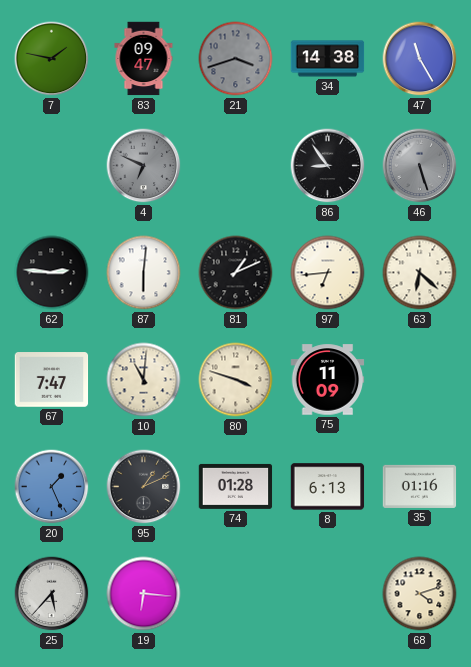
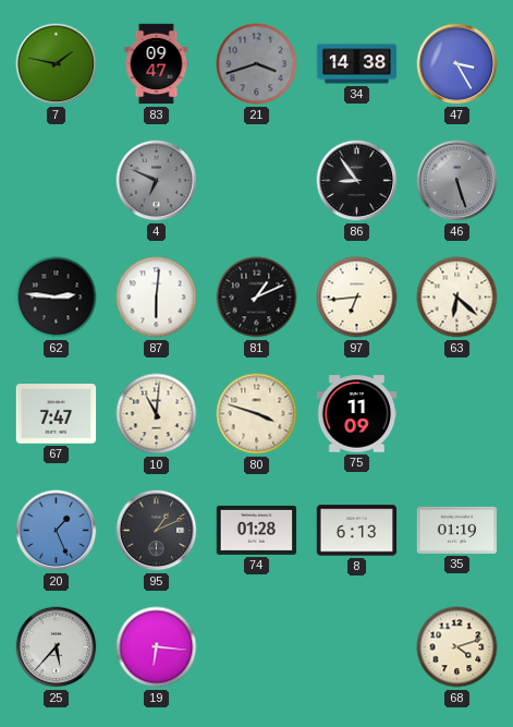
47: 11:25 -> 3:25 (457, 64)
35: 01:16 -> 01:19 (457, 530)
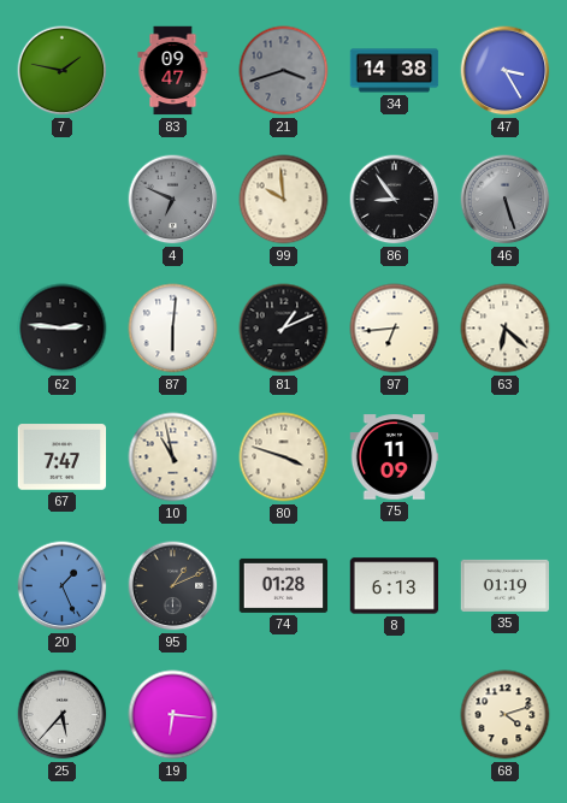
99: none -> 9:59 (284, 200)
10: 11:01 -> 10:58 (173, 457)
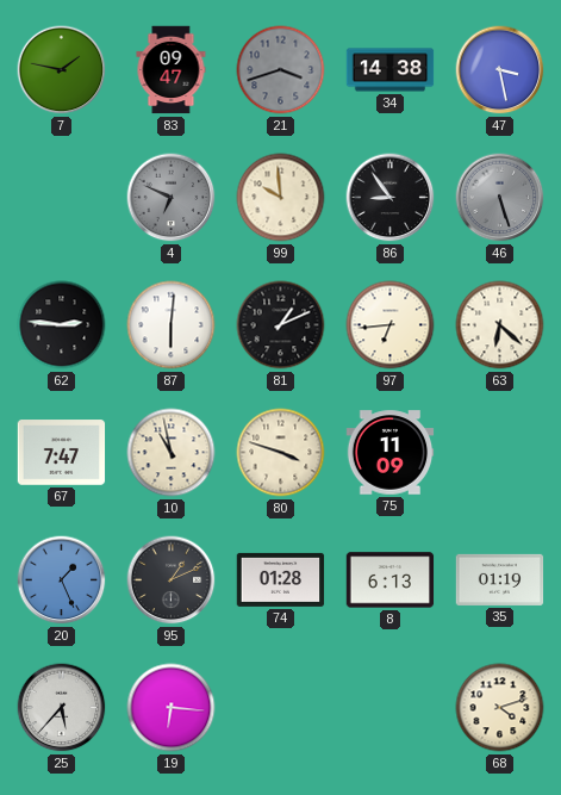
47: 3:25 -> 3:28 (500, 70)
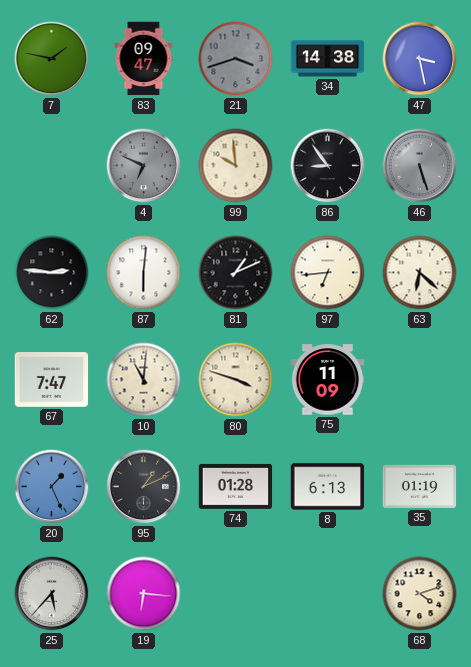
10: 10:58 -> 11:01 (144, 380)
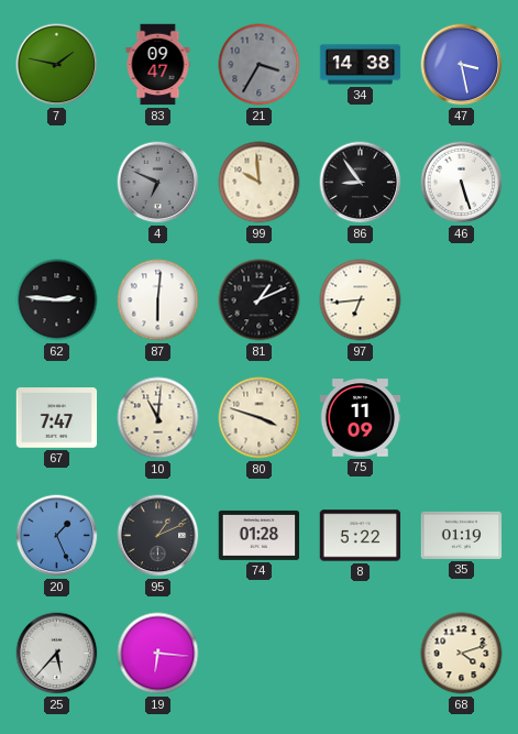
21: 3:42 -> 3:35 (260, 65)
46 dial: grey -> white (462, 183)
63: 6:22 -> none (420, 273)
8: 6:13 -> 5:22 (361, 536)
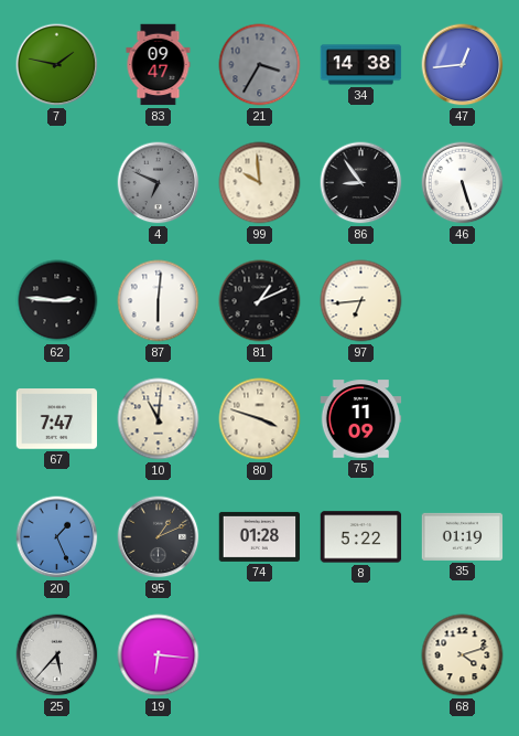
47: 3:28 -> 12:44 (463, 65)
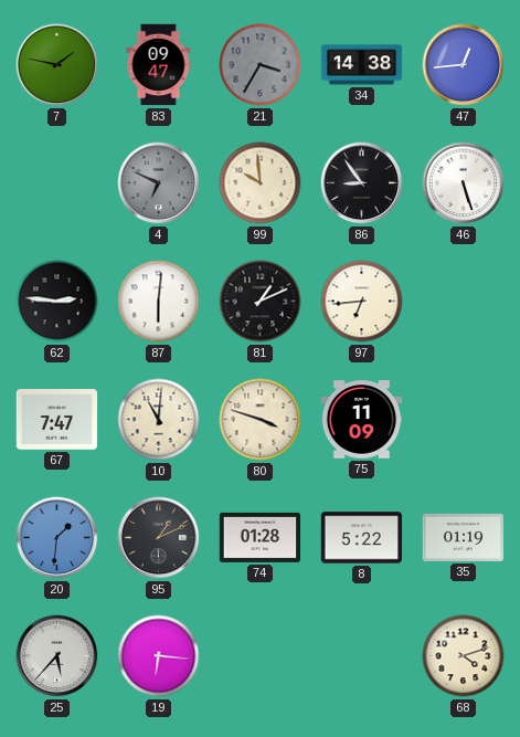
20: 1:26 -> 1:31 (57, 538)
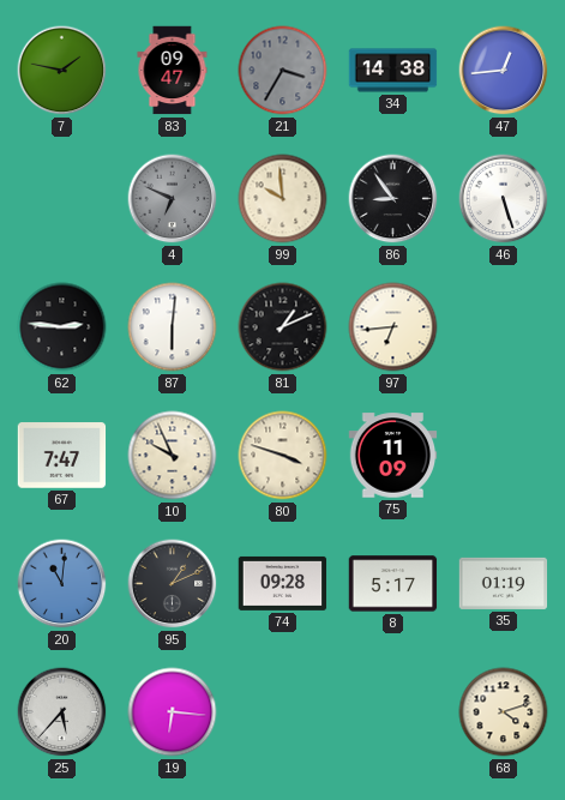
10: 11:01 -> 9:56 (173, 456)
20: 1:31 -> 11:01 (62, 584)
74: 01:28 -> 09:28 (283, 583)
8: 5:22 -> 5:17 (393, 584)
